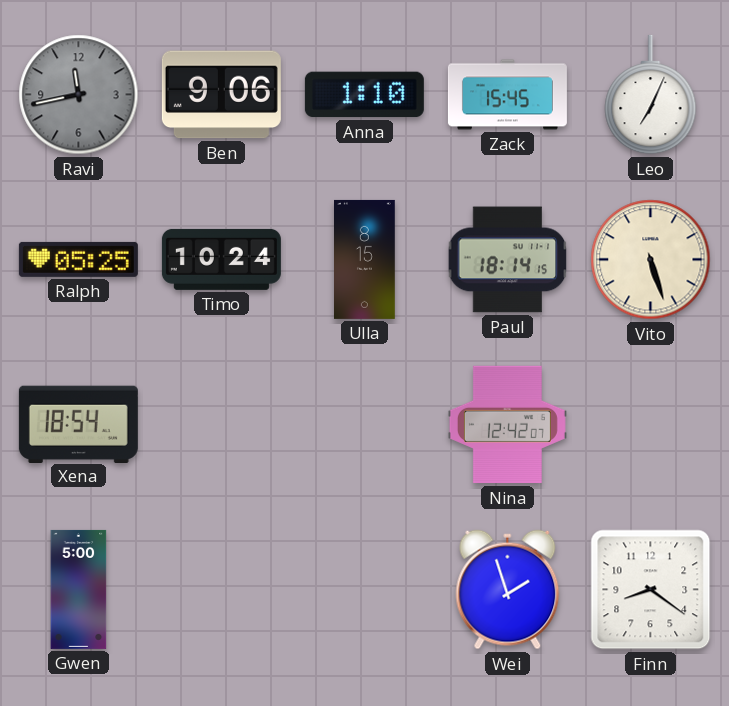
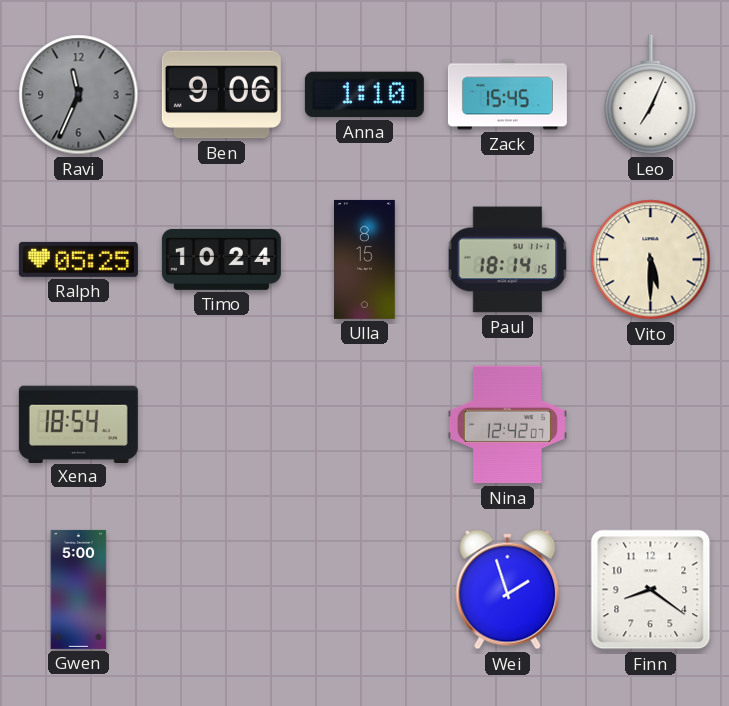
Ravi: 11:43 -> 11:34 (79, 95)
Vito: 5:27 -> 5:30 (651, 260)
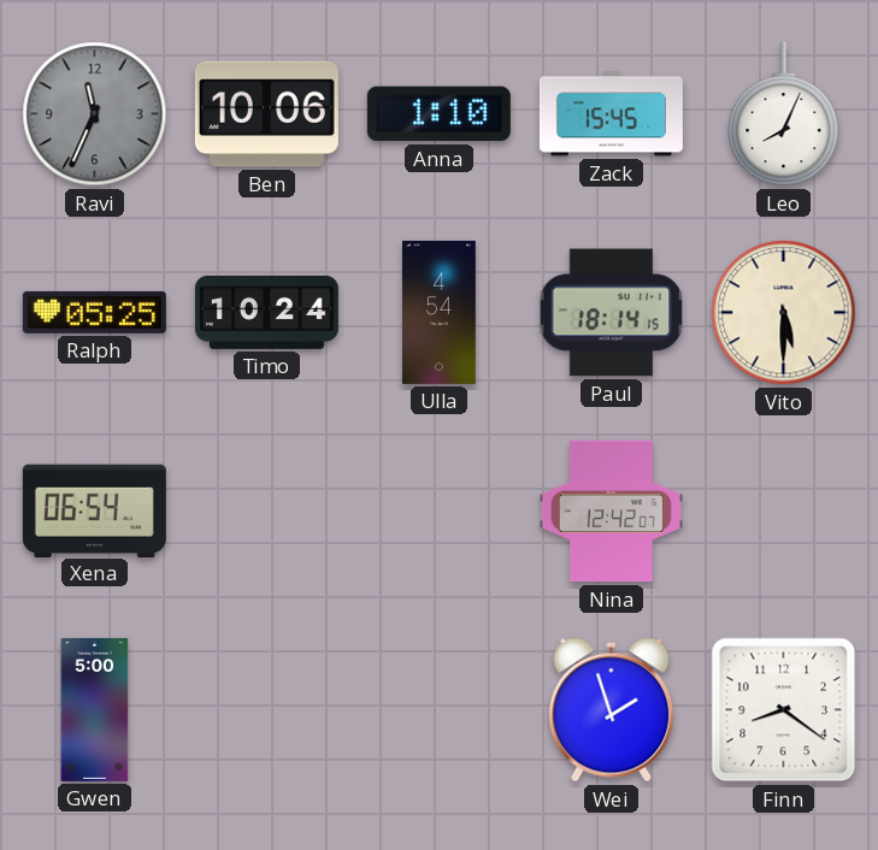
Ben: 9:06 -> 10:06 (266, 114)
Leo: 7:04 -> 8:04 (784, 114)
Ulla: 8:15 -> 4:54 (440, 312)
Xena: 18:54 -> 06:54 (94, 510)
